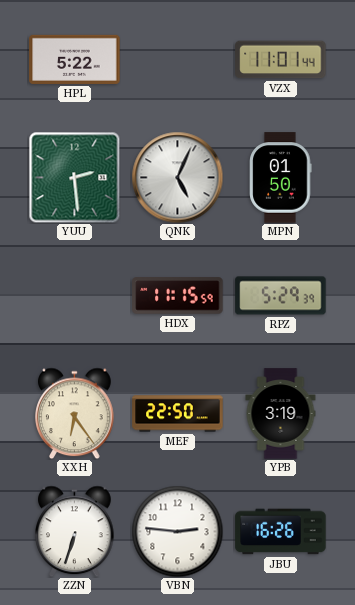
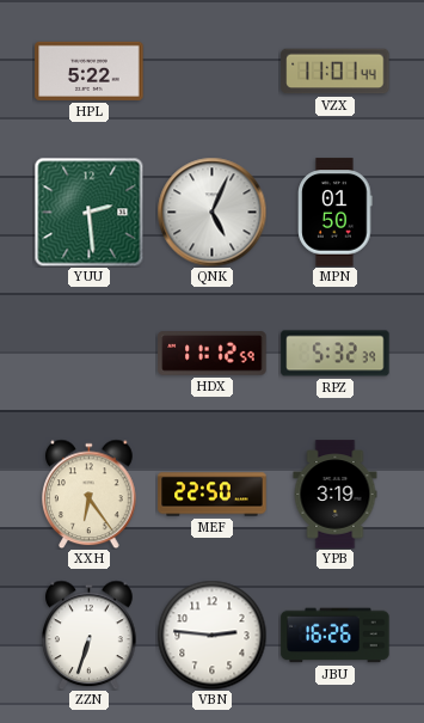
HDX: 11:15 -> 11:12 (213, 354)
RPZ: 5:29 -> 5:32 (336, 354)
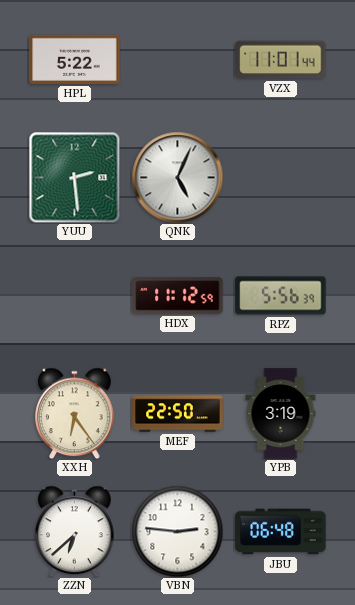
MPN: 01:50 -> none (336, 213)
RPZ: 5:32 -> 5:56 (281, 296)
ZZN: 6:33 -> 6:38 (75, 531)
JBU: 16:26 -> 06:48 (281, 532)
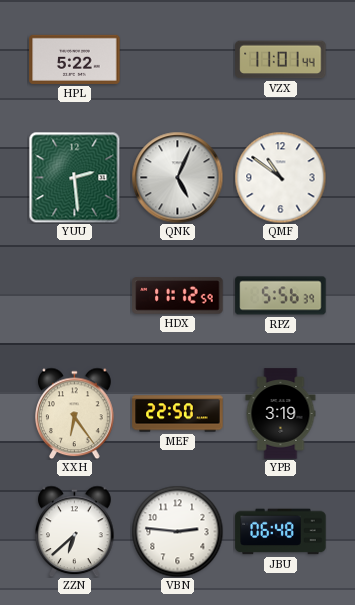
QMF: none -> 10:51 (280, 177)
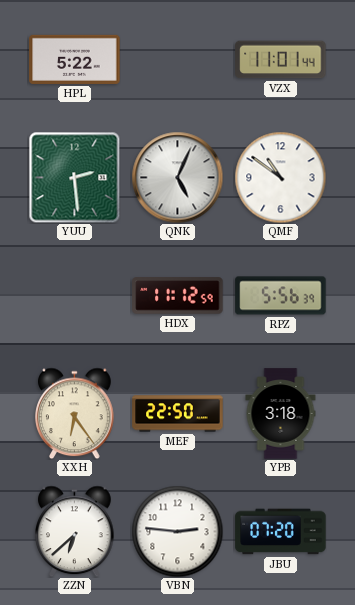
YPB: 3:19 -> 3:18 (281, 414)
JBU: 06:48 -> 07:20 (281, 532)
